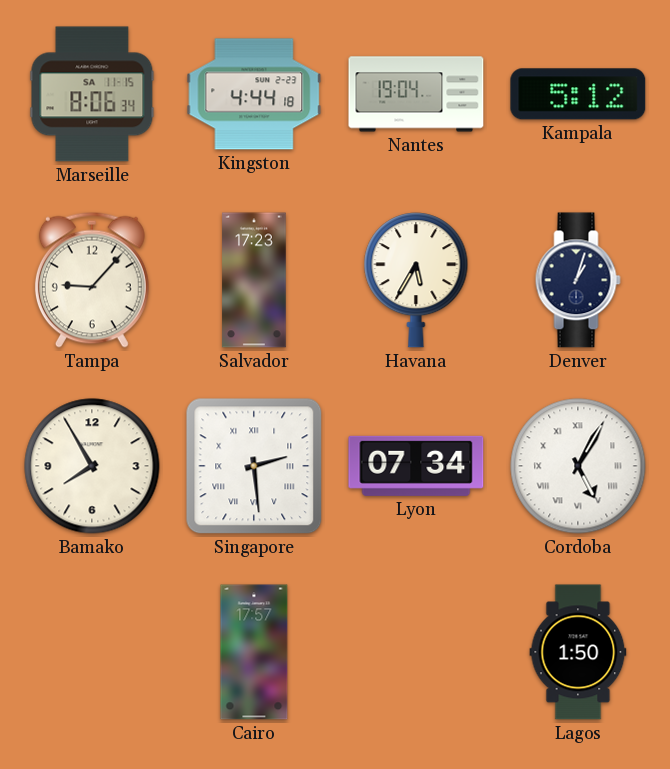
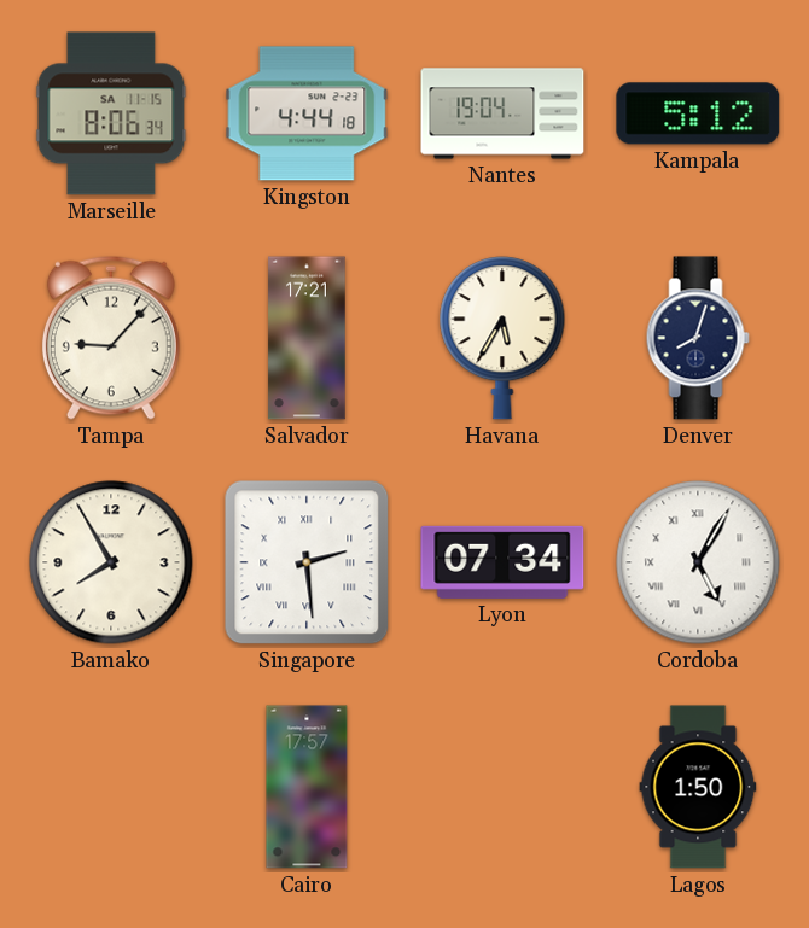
Salvador: 17:23 -> 17:21 (307, 338)
Denver: 1:03 -> 8:03 (698, 338)
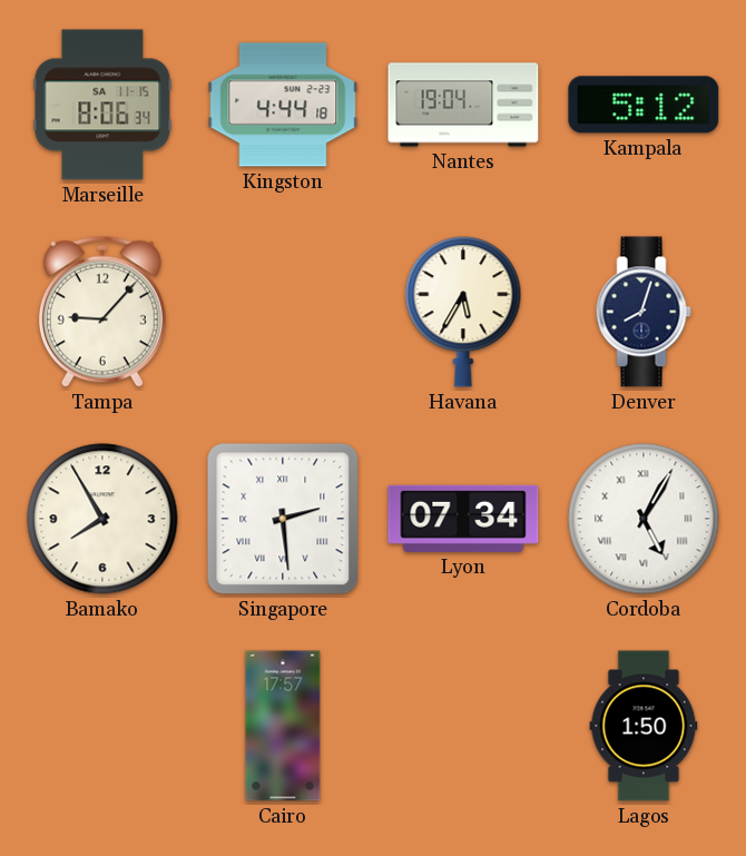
Salvador: 17:21 -> none (307, 338)
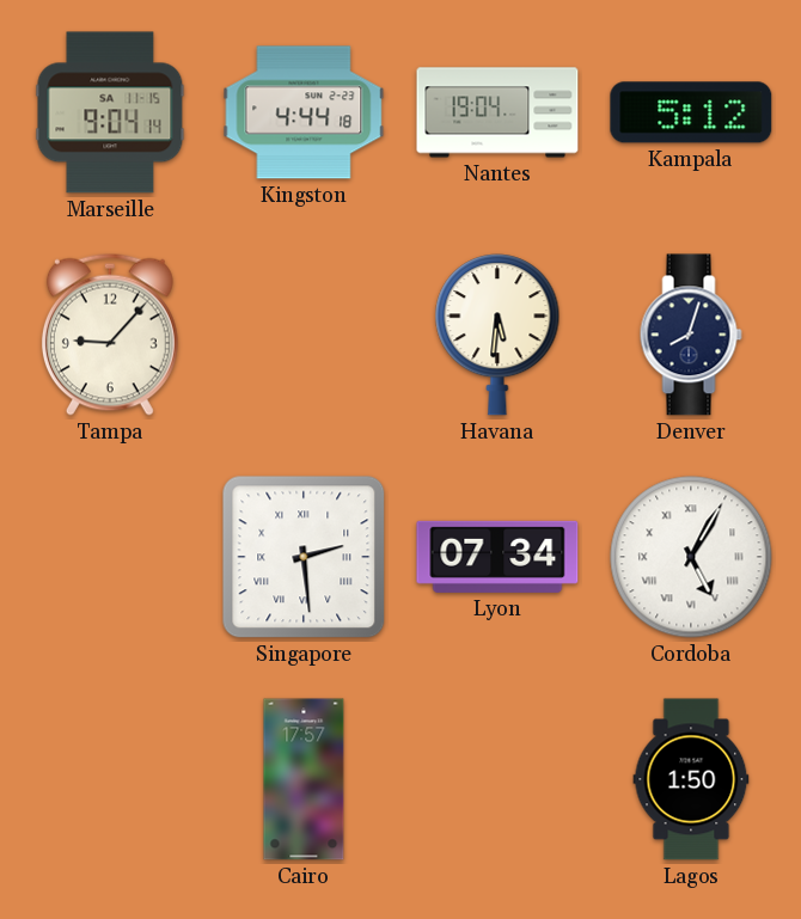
Marseille: 8:06 -> 9:04 (110, 112)
Havana: 5:35 -> 5:31 (497, 335)
Bamako: 7:55 -> none (102, 519)
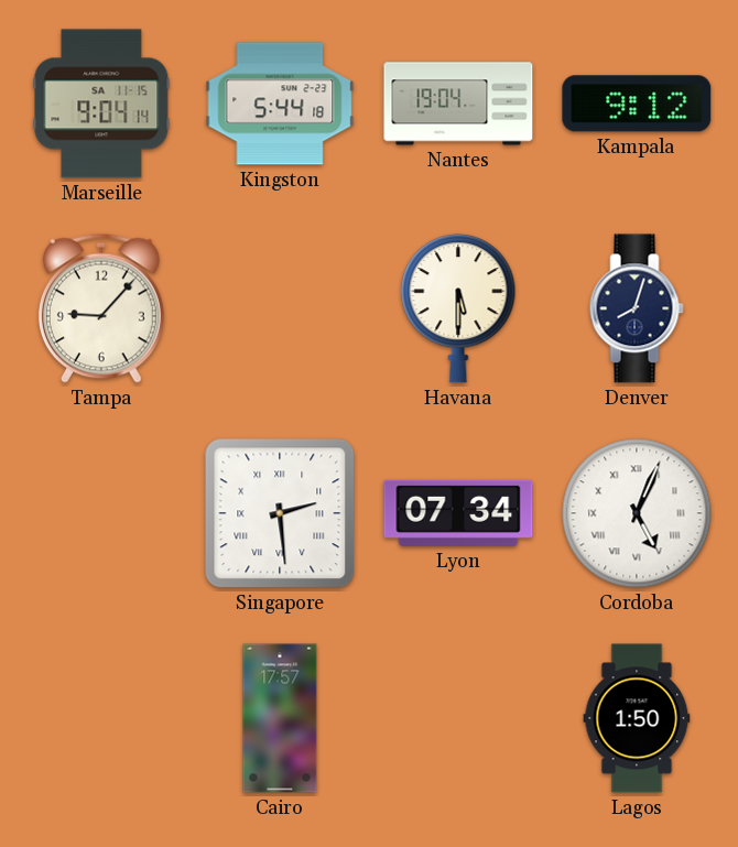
Kingston: 4:44 -> 5:44 (280, 104)
Kampala: 5:12 -> 9:12 (637, 104)
Havana: 5:31 -> 5:30 (458, 308)
Cordoba: 5:05 -> 5:04 (637, 513)
